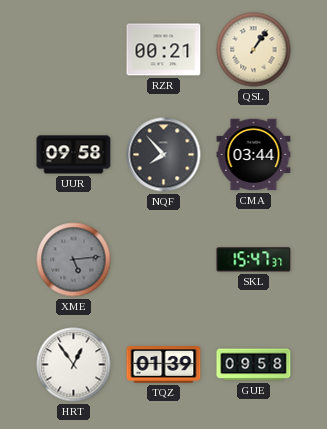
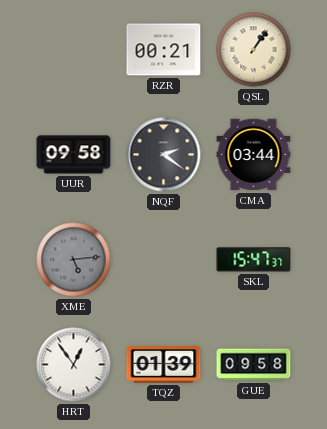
NQF: 7:53 -> 2:21 (164, 155)
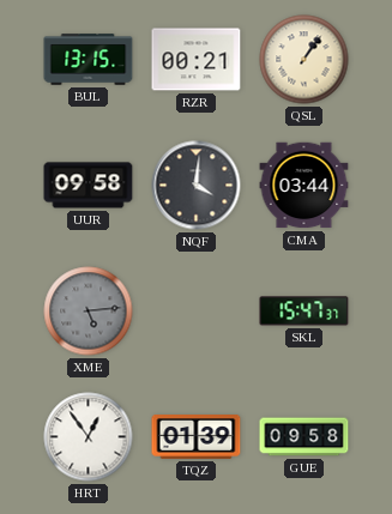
BUL: none -> 13:15 (89, 60)
NQF: 2:21 -> 4:01 (197, 186)
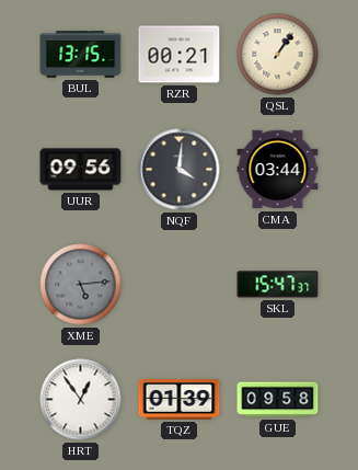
UUR: 09:58 -> 09:56 (81, 170)
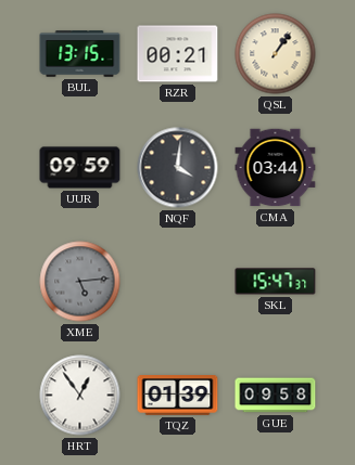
UUR: 09:56 -> 09:59 (80, 168)
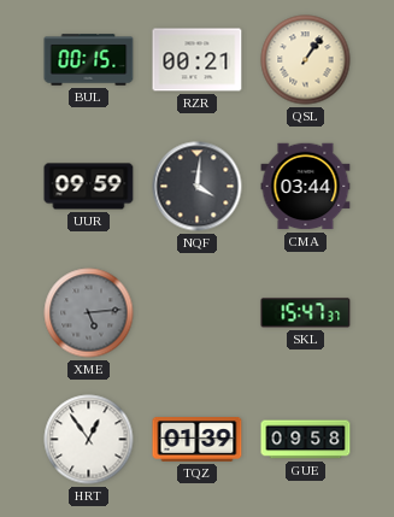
BUL: 13:15 -> 00:15 (89, 60)
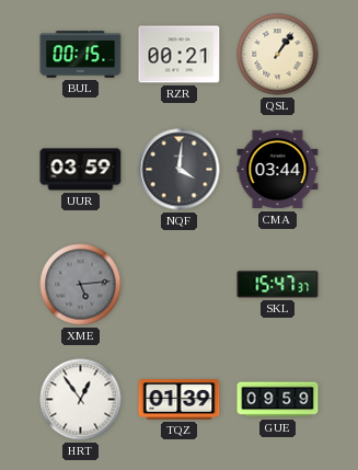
UUR: 09:59 -> 03:59 (81, 170)
GUE: 09:58 -> 09:59 (278, 400)
